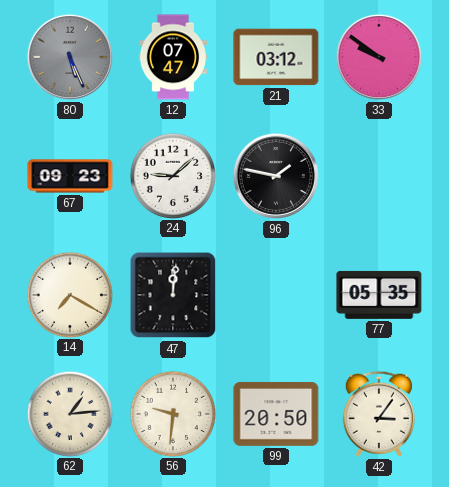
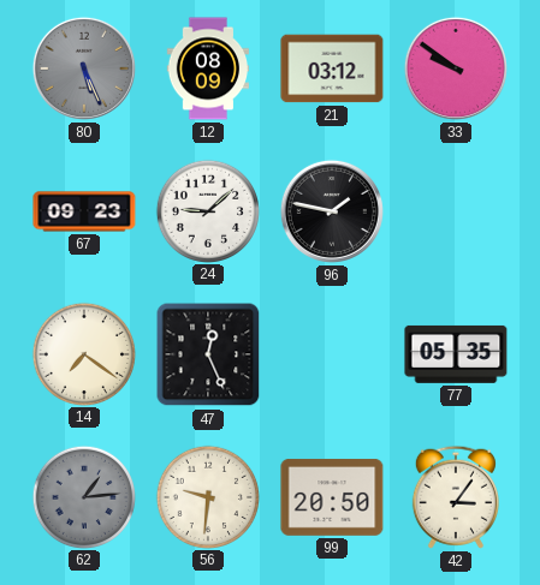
12: 07:47 -> 08:09 (208, 68)
14: 7:20 -> 7:21 (83, 353)
47: 12:01 -> 12:26 (208, 354)
62 dial: cream -> grey (83, 496)
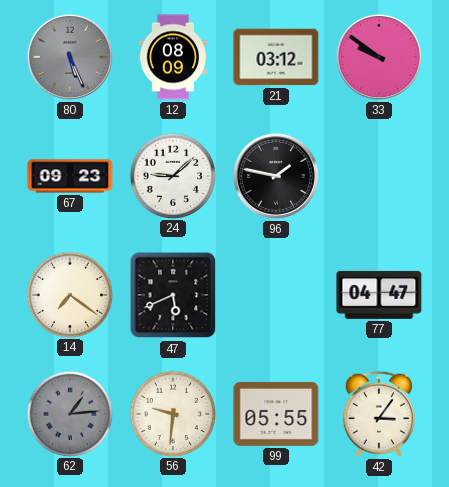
47: 12:26 -> 5:41 (173, 295)
77: 05:35 -> 04:47 (379, 295)
99: 20:50 -> 05:55 (276, 414)
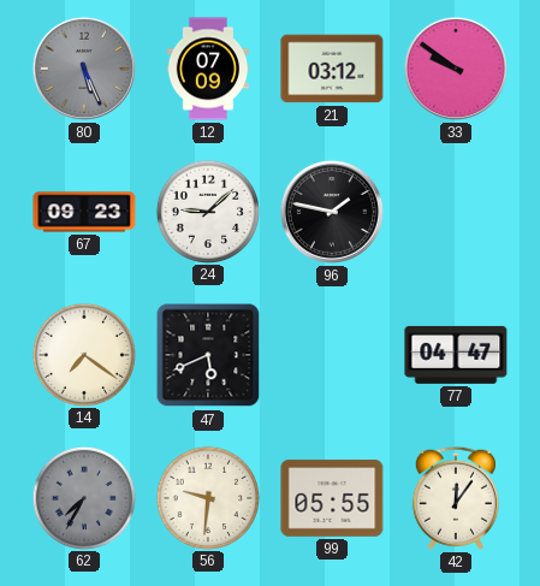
12: 08:09 -> 07:09 (208, 69)
62: 1:14 -> 7:35 (83, 497)
42: 3:06 -> 12:06 (456, 498)
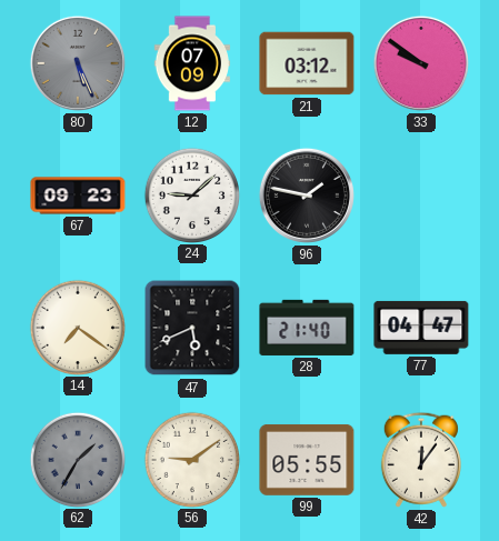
28: none -> 21:40 (307, 328)
62: 7:35 -> 1:35 (77, 459)
56: 9:31 -> 9:09 (191, 459)
